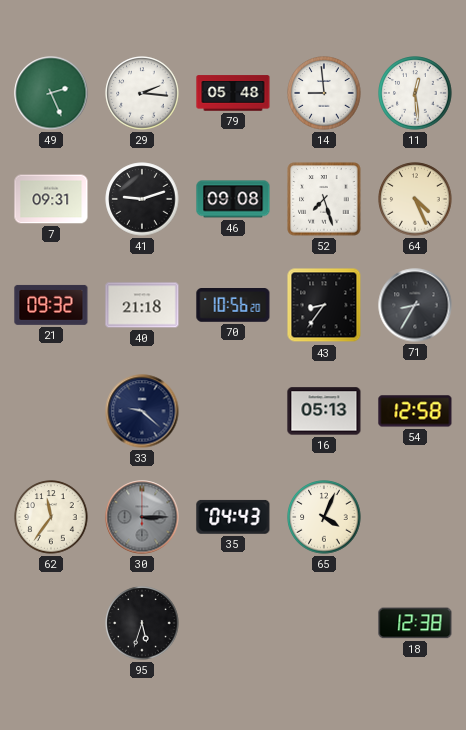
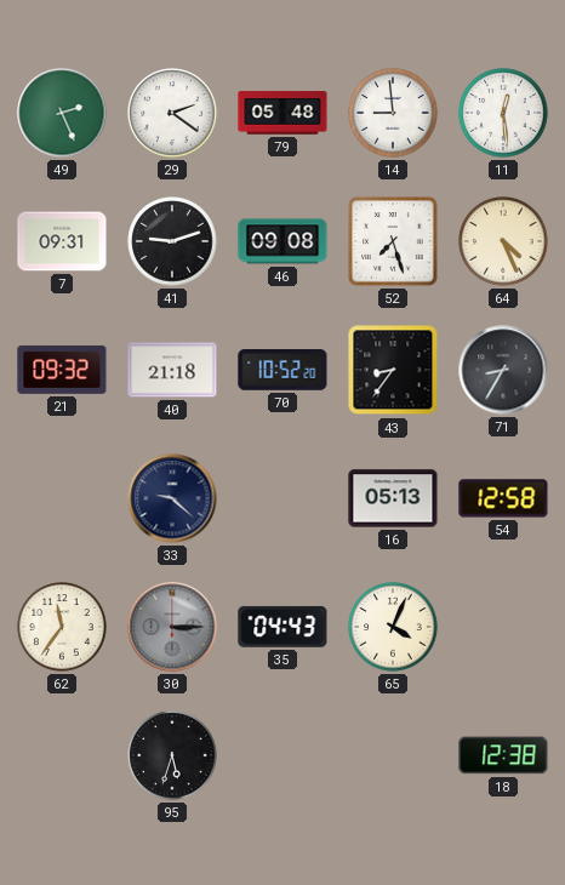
29: 2:16 -> 2:21 (172, 113)
70: 10:56 -> 10:52 (282, 371)
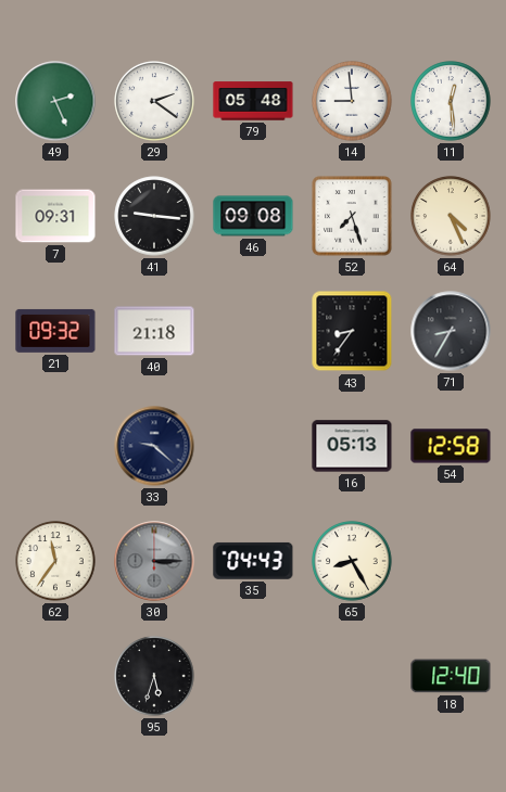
41: 9:12 -> 9:16 (154, 216)
70: 10:52 -> none (282, 371)
65: 4:04 -> 8:25 (352, 561)
18: 12:38 -> 12:40 (451, 676)
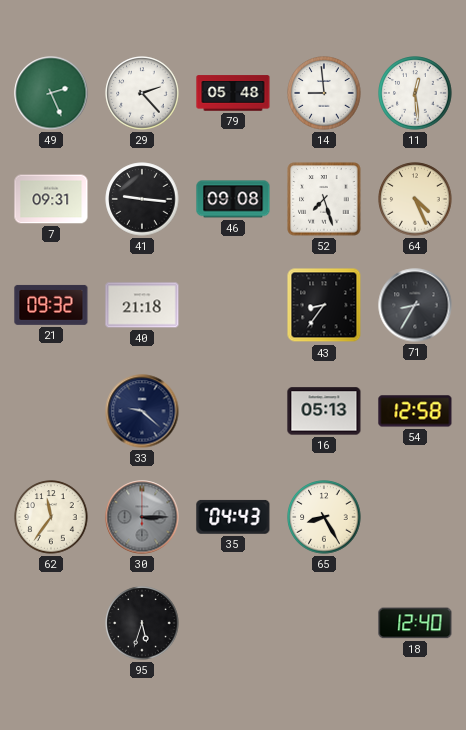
29: 2:21 -> 2:23 (142, 93)
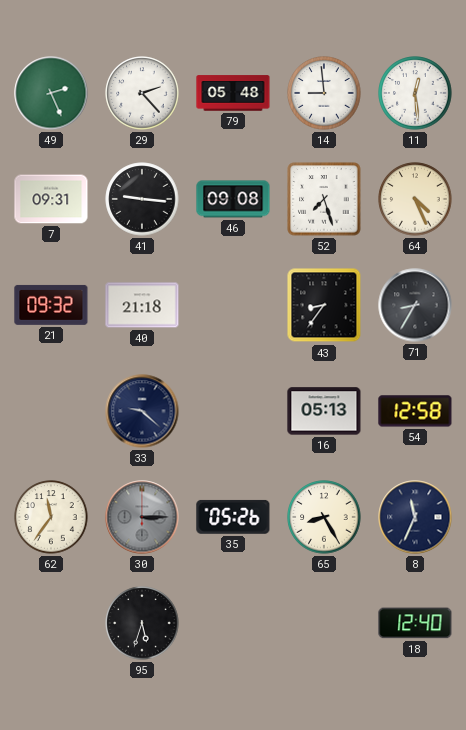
35: 04:43 -> 05:26 (233, 517)
8: none -> 11:34 (415, 517)
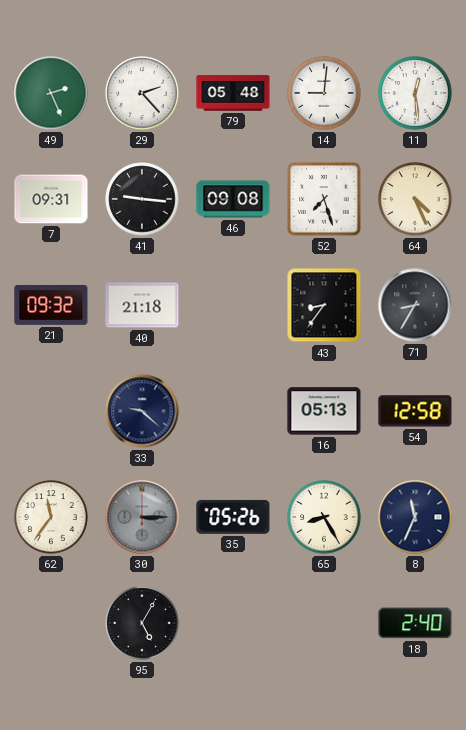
14: 8:59 -> 9:01 (324, 93)
95: 5:33 -> 5:05 (142, 623)
18: 12:40 -> 2:40 (415, 623)
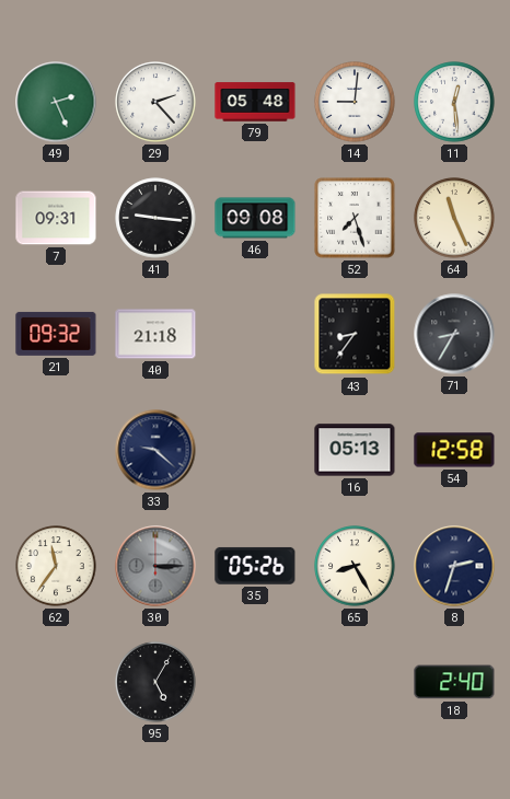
64: 4:26 -> 11:26 (454, 218)
8: 11:34 -> 2:33 (454, 566)
